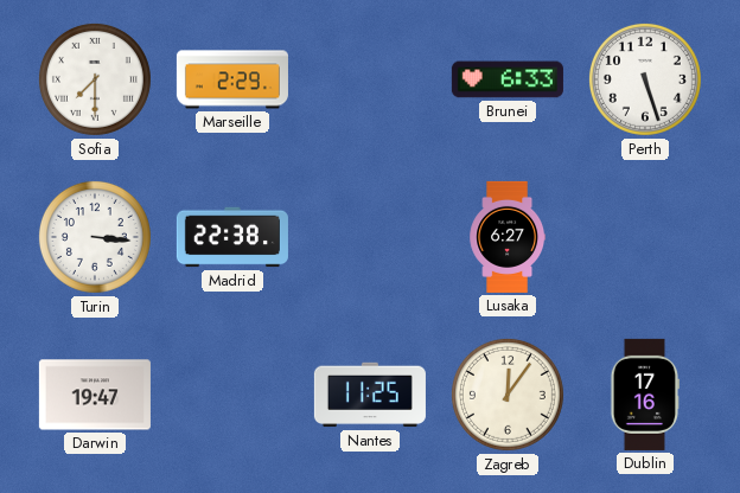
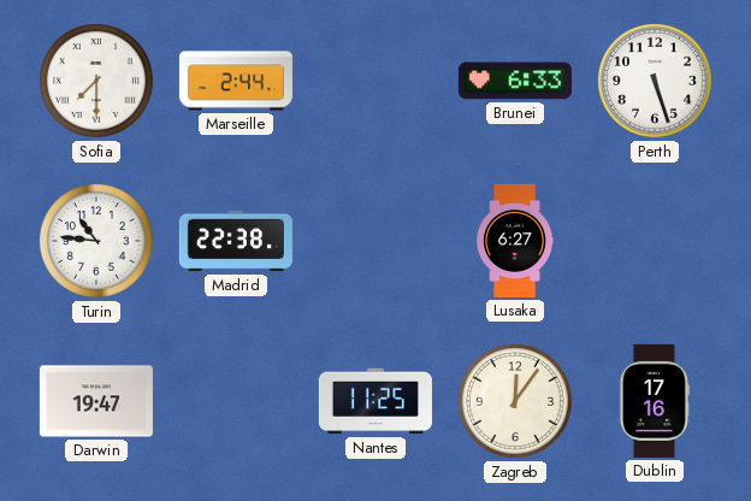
Marseille: 2:29 -> 2:44 (236, 81)
Turin: 3:16 -> 10:46 (96, 241)
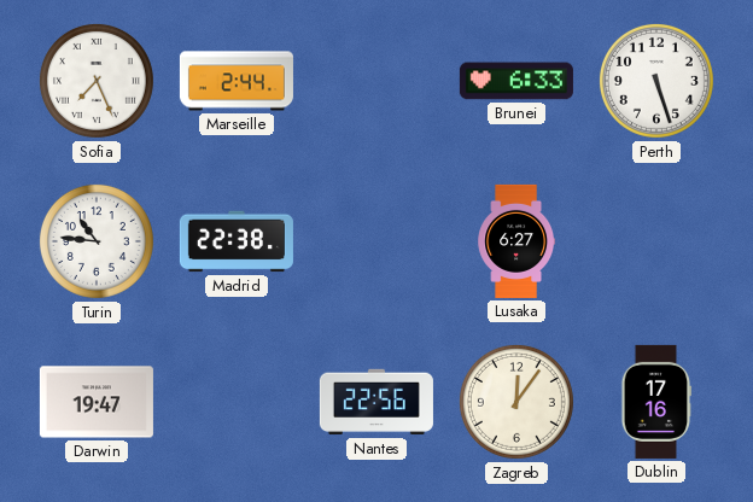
Sofia: 7:30 -> 7:26 (97, 81)
Nantes: 11:25 -> 22:56 (376, 402)
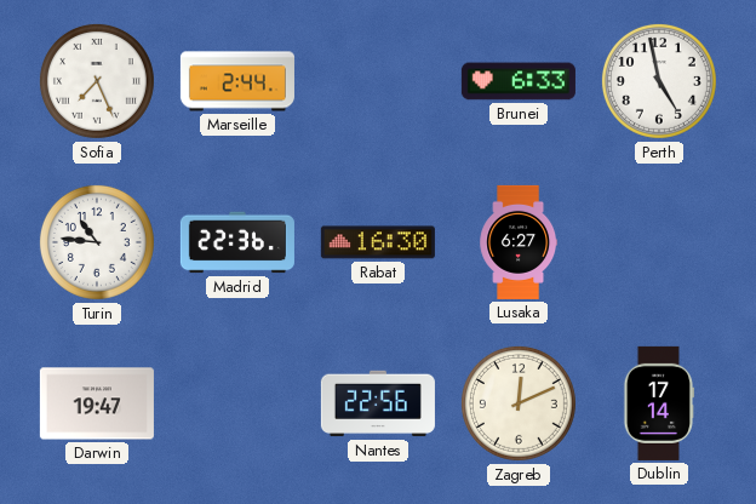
Perth: 5:27 -> 4:58 (659, 81)
Madrid: 22:38 -> 22:36 (237, 242)
Rabat: none -> 16:30 (378, 242)
Zagreb: 12:06 -> 12:11 (519, 403)
Dublin: 17:16 -> 17:14 (658, 403)
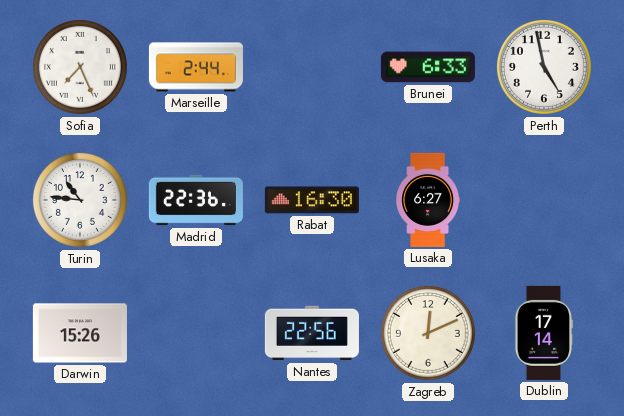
Darwin: 19:47 -> 15:26 (80, 333)
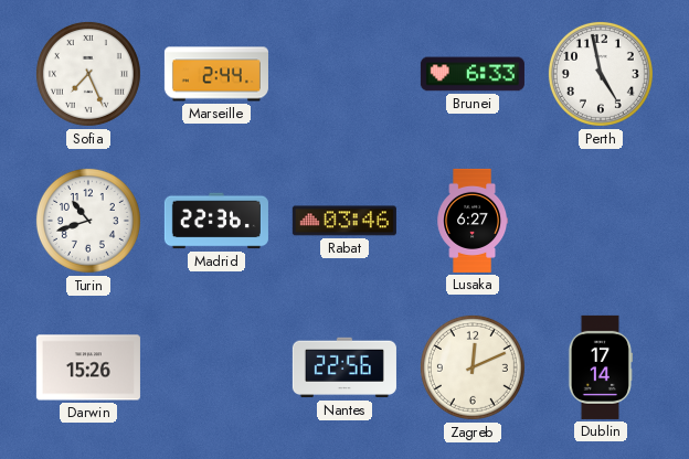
Turin: 10:46 -> 10:42 (88, 221)
Rabat: 16:30 -> 03:46 (344, 221)
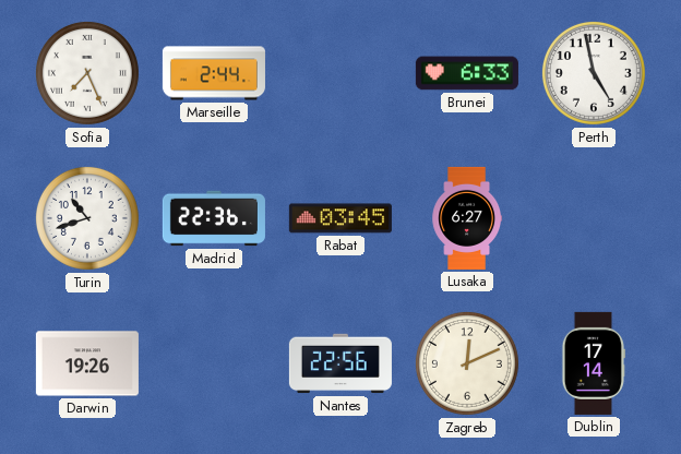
Rabat: 03:46 -> 03:45 (340, 218)
Darwin: 15:26 -> 19:26 (87, 363)
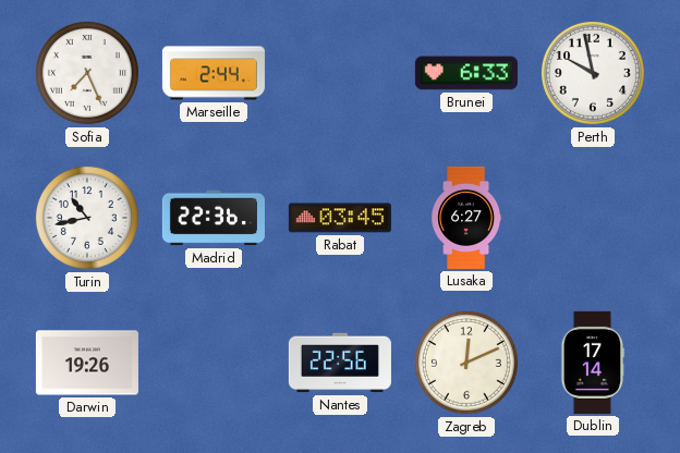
Perth: 4:58 -> 9:58 (593, 73)
Turin: 10:42 -> 10:43 (87, 218)
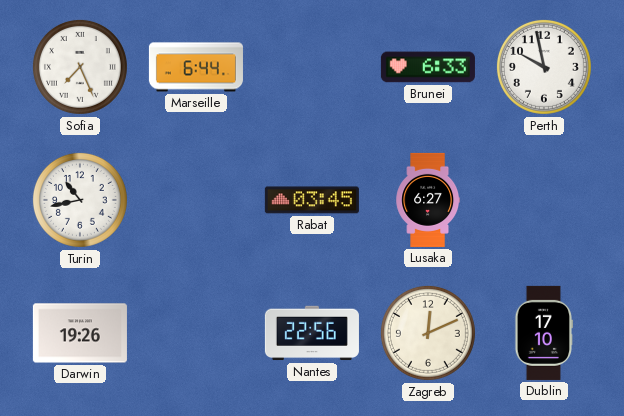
Marseille: 2:44 -> 6:44 (196, 67)
Madrid: 22:36 -> none (214, 218)
Dublin: 17:14 -> 17:10 (543, 333)
